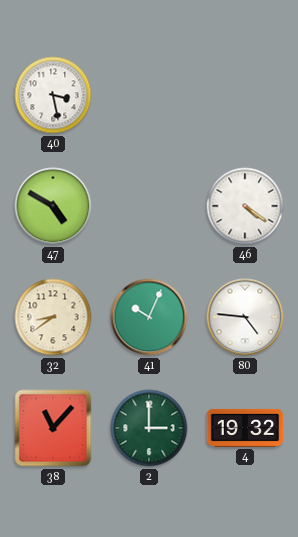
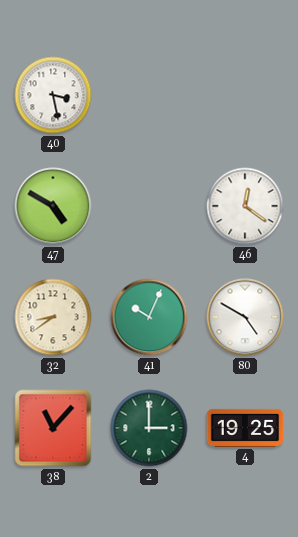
46: 4:21 -> 12:21 (245, 206)
80: 4:46 -> 4:50 (245, 317)
4: 19:32 -> 19:25 (245, 428)
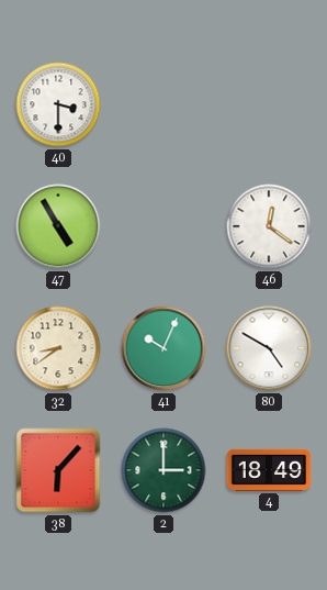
40: 3:28 -> 3:30 (58, 104)
47: 4:50 -> 4:55 (58, 226)
38: 11:07 -> 6:07 (58, 470)
4: 19:25 -> 18:49 (269, 470)
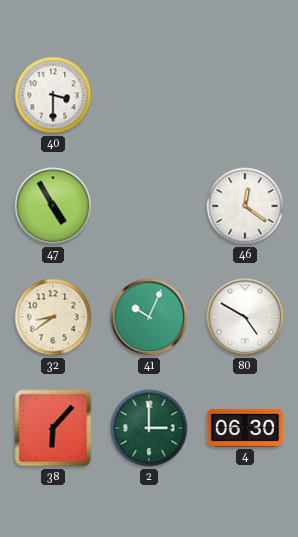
4: 18:49 -> 06:30 (245, 428)
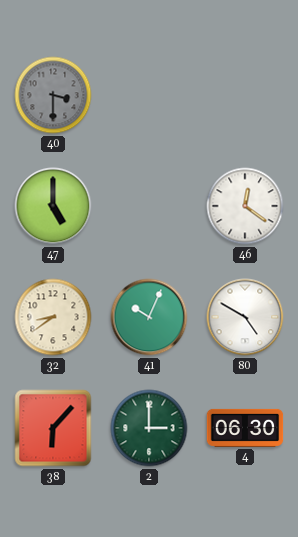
40 dial: white -> grey (53, 95)
47: 4:55 -> 5:00 (53, 206)
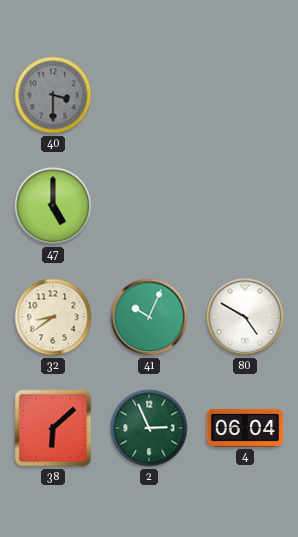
46: 12:21 -> none (245, 206)
38: 6:07 -> 6:08 (53, 428)
2: 3:00 -> 2:56 (149, 428)
4: 06:30 -> 06:04 (245, 428)
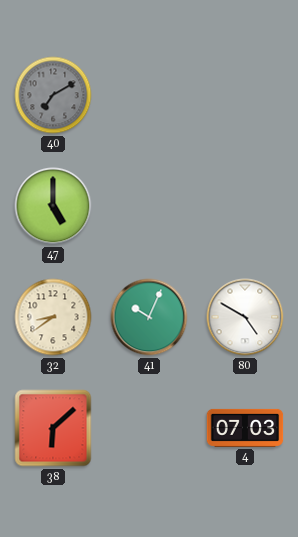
40: 3:30 -> 7:10 (53, 95)
2: 2:56 -> none (149, 428)
4: 06:04 -> 07:03 (245, 428)
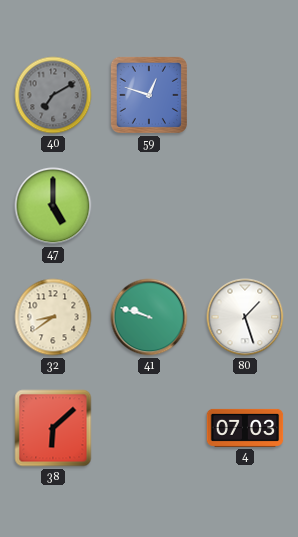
59: none -> 12:48 (149, 95)
41: 10:04 -> 9:48 (149, 317)
80: 4:50 -> 1:27 (245, 317)
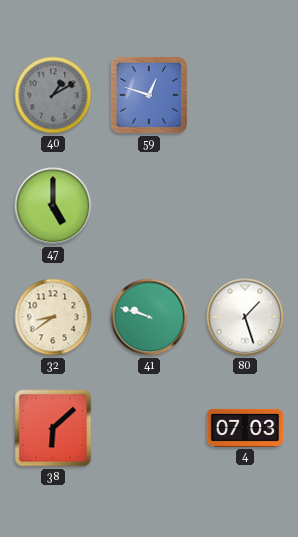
40: 7:10 -> 1:10 (53, 95)
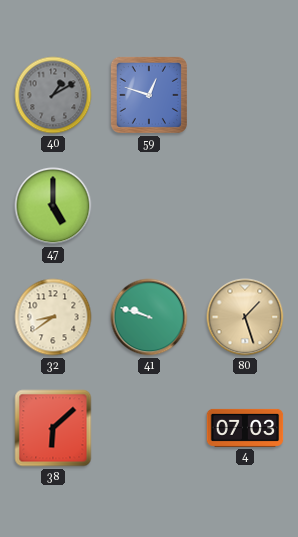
80 dial: white -> champagne (245, 317)
